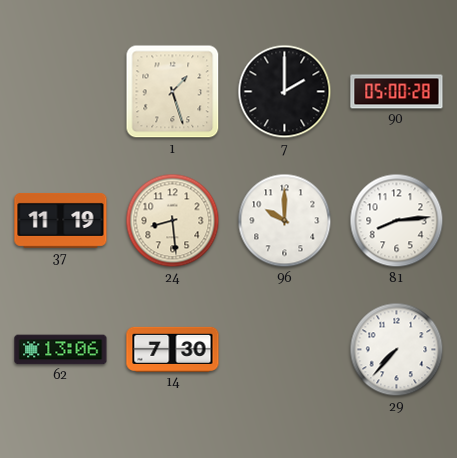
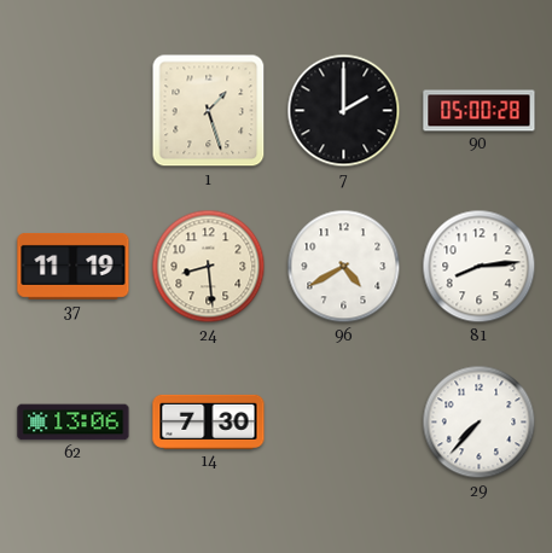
96: 10:00 -> 4:40 (344, 267)
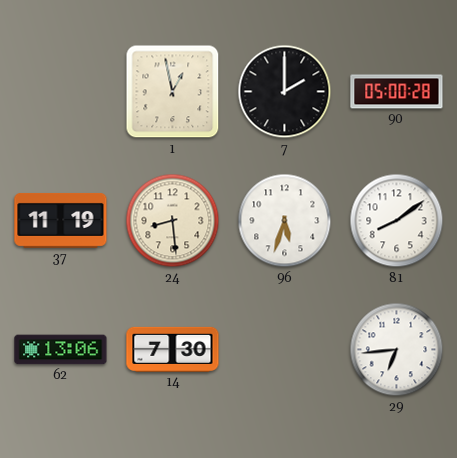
1: 1:27 -> 12:58 (173, 92)
96: 4:40 -> 5:33 (285, 221)
81: 8:14 -> 8:09 (397, 221)
29: 7:37 -> 6:44 (397, 350)
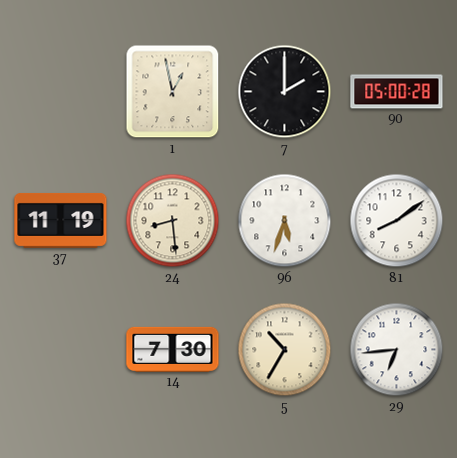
62: 13:06 -> none (61, 350)
5: none -> 10:35 (285, 350)
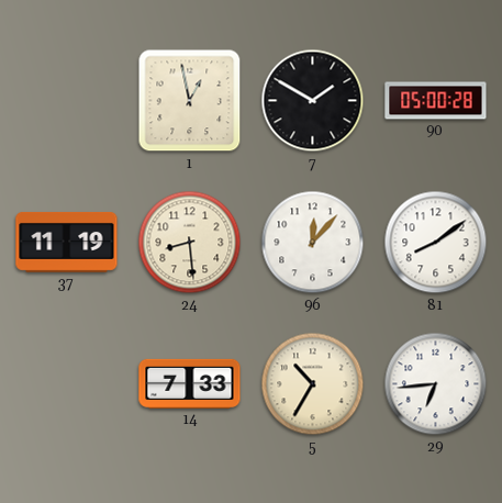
7: 2:00 -> 1:50 (313, 101)
96: 5:33 -> 12:07 (313, 243)
14: 7:30 -> 7:33 (190, 383)
